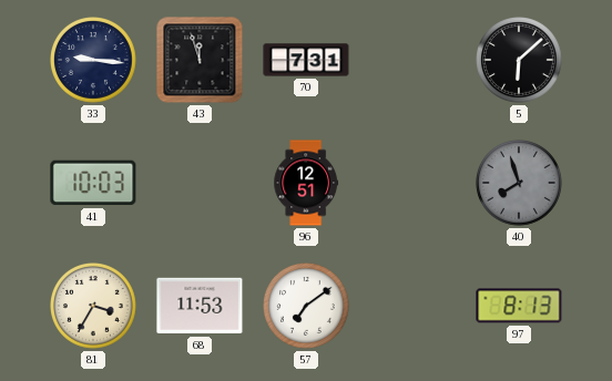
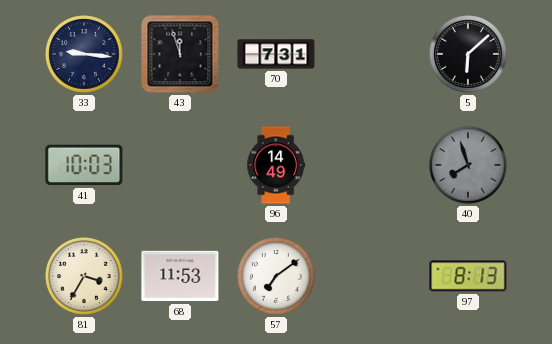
96: 12:51 -> 14:49 (276, 165)
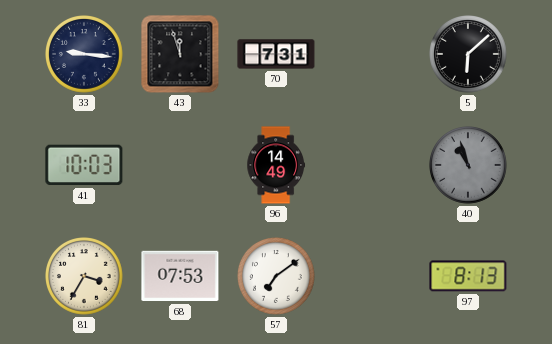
40: 7:57 -> 10:57 (469, 166)
68: 11:53 -> 07:53 (180, 276)
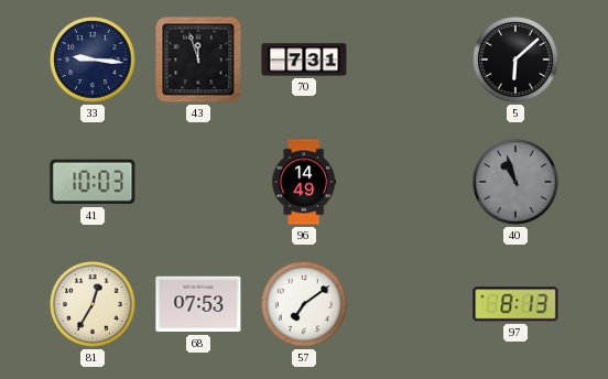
81: 3:35 -> 12:35 (94, 305)
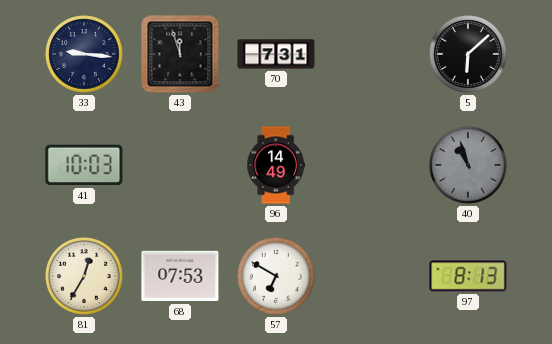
57: 7:09 -> 6:50 (277, 277)
